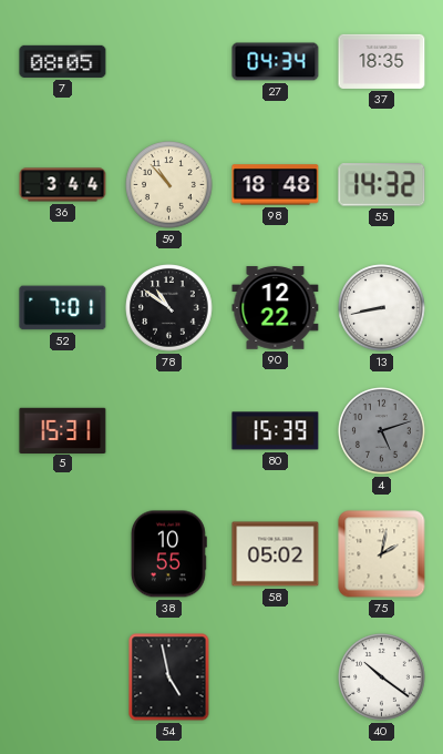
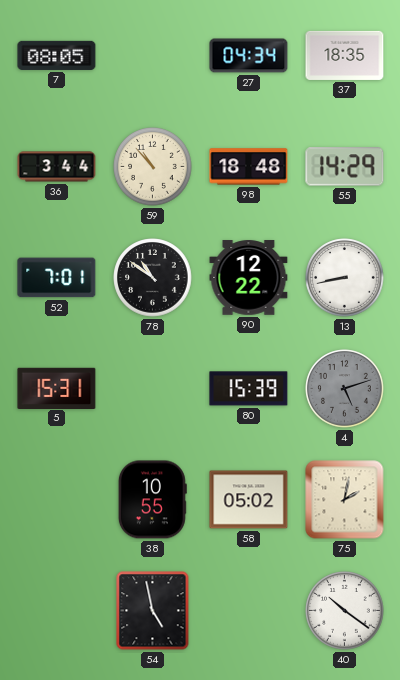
55: 14:32 -> 14:29 (345, 167)
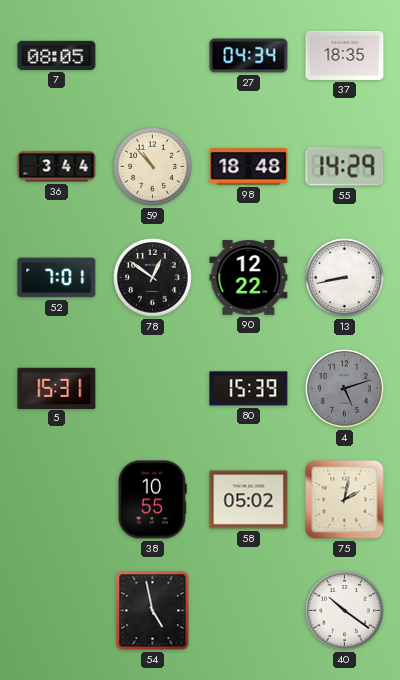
78: 10:51 -> 12:51 (153, 278)
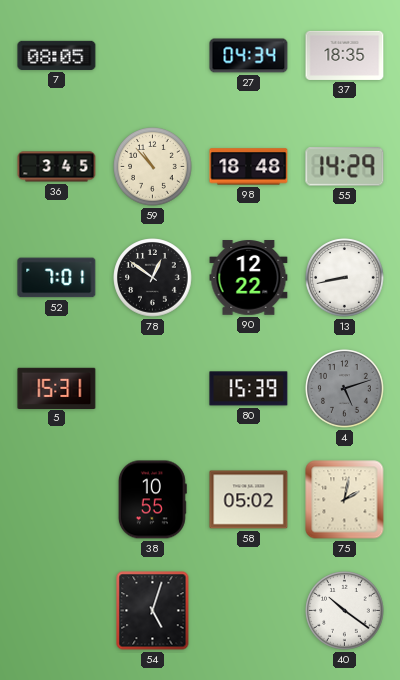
36: 3:44 -> 3:45 (57, 167)
54: 4:58 -> 5:03 (153, 611)
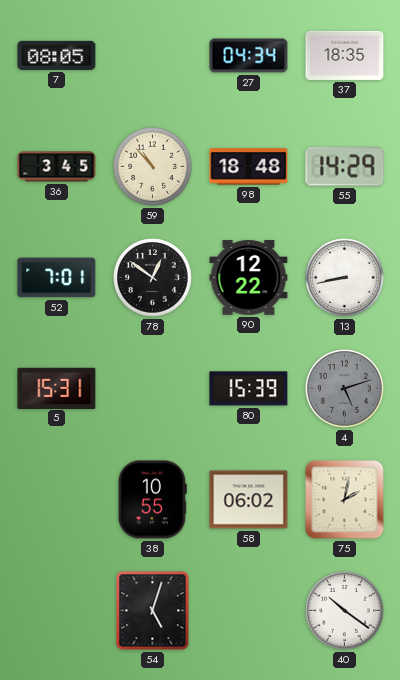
58: 05:02 -> 06:02 (249, 500)
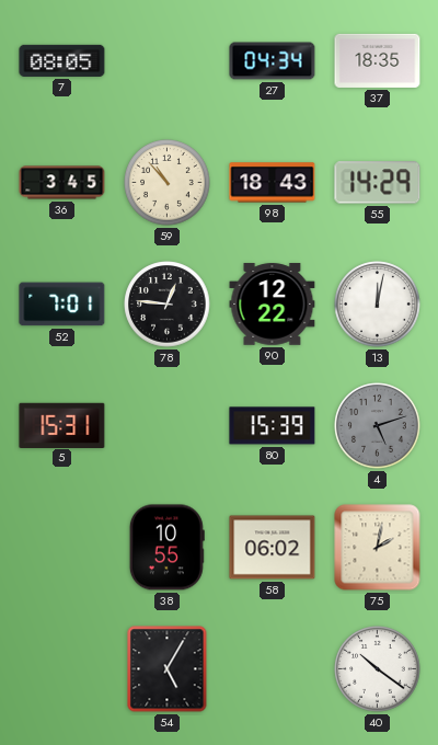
98: 18:48 -> 18:43 (273, 183)
78: 12:51 -> 12:46 (168, 305)
13: 8:43 -> 12:02 (378, 305)
54: 5:03 -> 5:05 (168, 669)
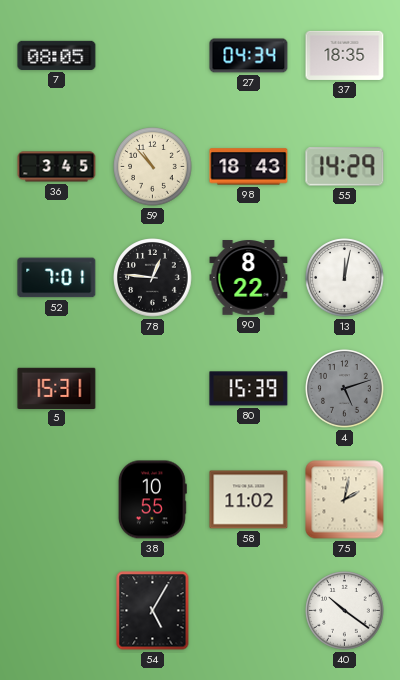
90: 12:22 -> 8:22 (249, 278)
58: 06:02 -> 11:02 (249, 500)
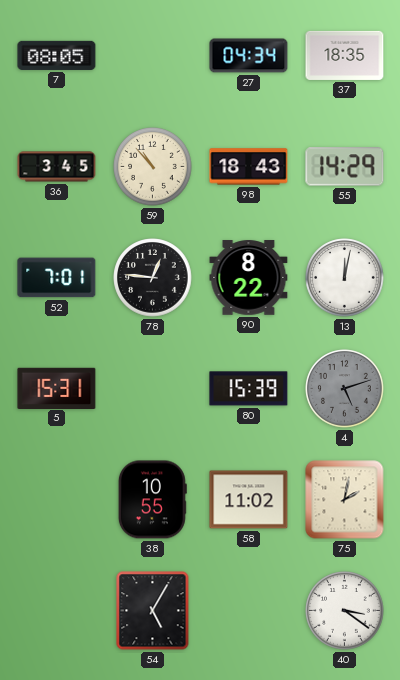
40: 10:21 -> 3:21 (345, 611)
